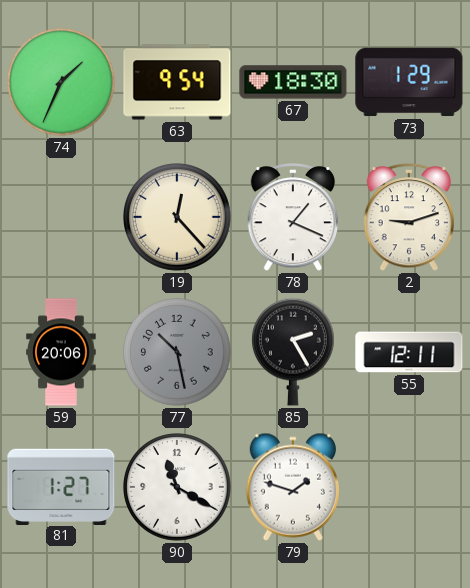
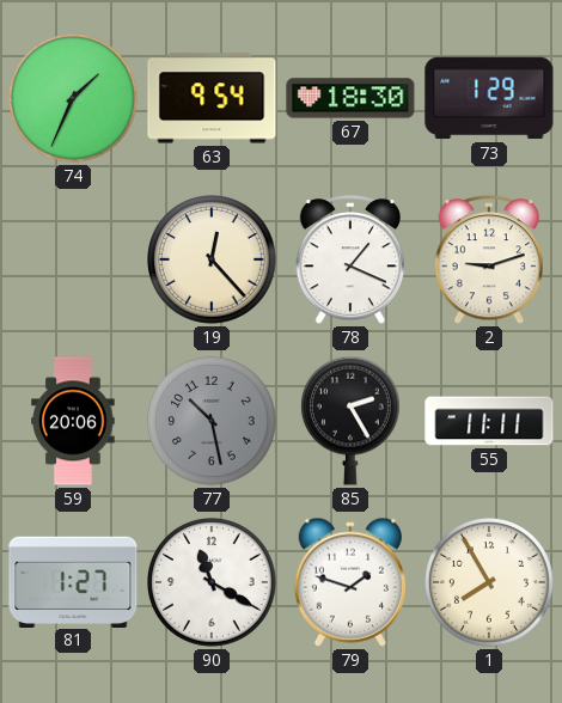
55: 12:11 -> 11:11 (489, 421)
1: none -> 7:55 (490, 583)
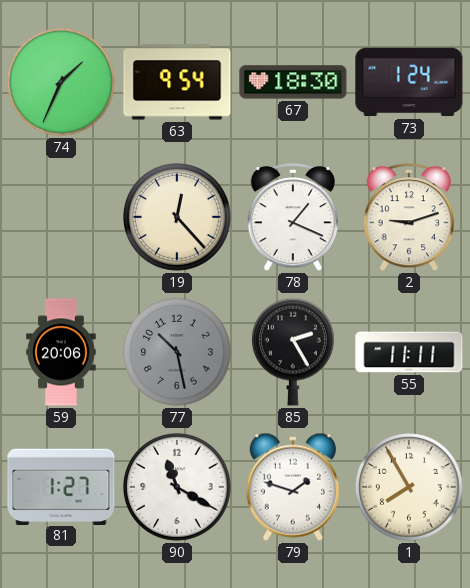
73: 1:29 -> 1:24 (409, 82)
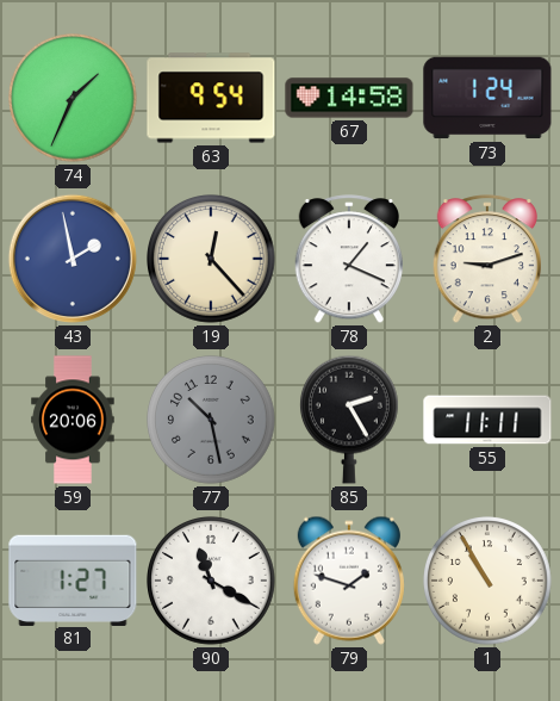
67: 18:30 -> 14:58 (349, 98)
43: none -> 1:58 (73, 259)
1: 7:55 -> 10:55 (489, 582)
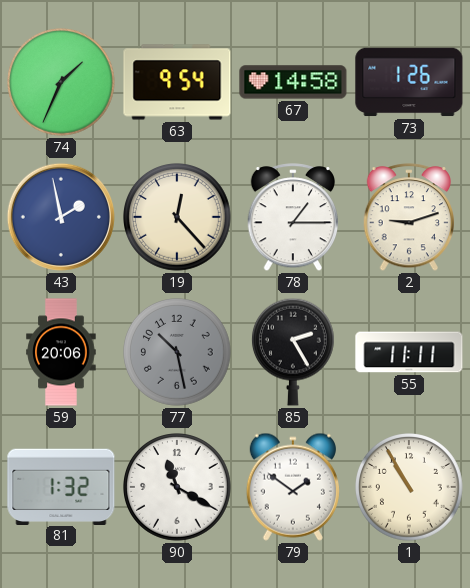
73: 1:24 -> 1:26 (409, 82)
78: 1:19 -> 1:15 (292, 218)
81: 1:27 -> 1:32 (61, 486)
79: 1:48 -> 1:51 (293, 487)
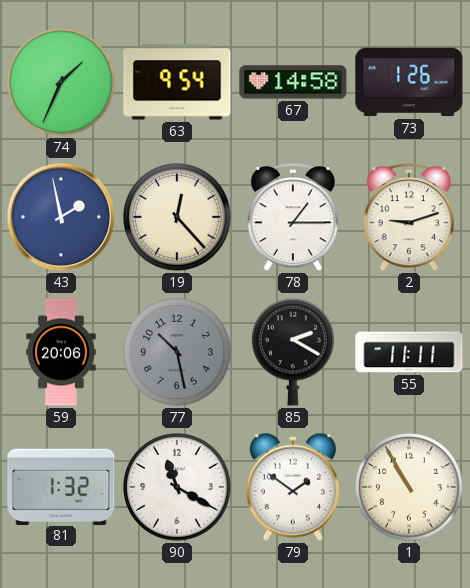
85: 2:25 -> 2:20 (293, 352)
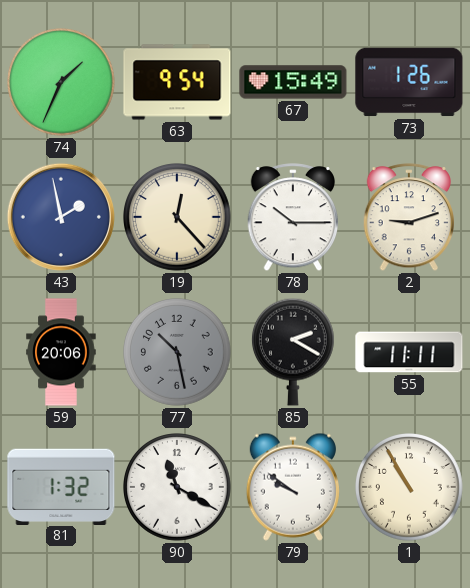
67: 14:58 -> 15:49 (293, 82)
78: 1:15 -> 10:15 (292, 218)
79: 1:51 -> 9:51 (293, 487)
